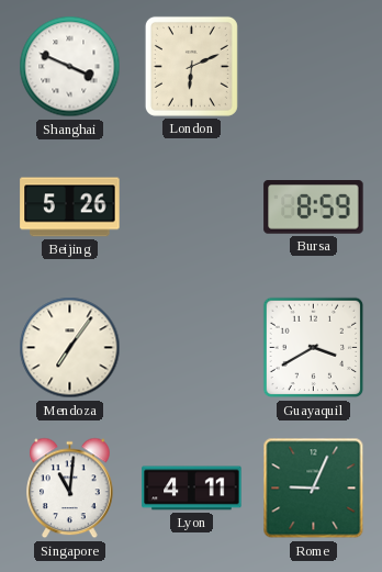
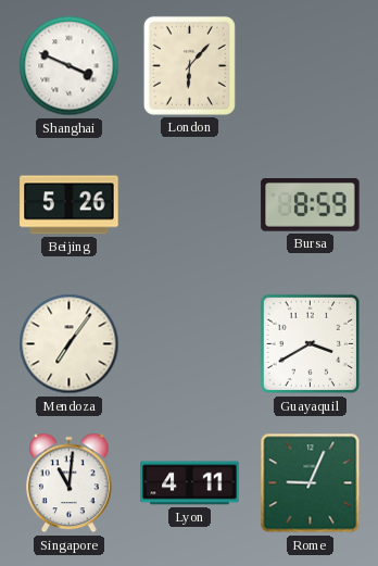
London: 6:11 -> 6:07 (189, 65)
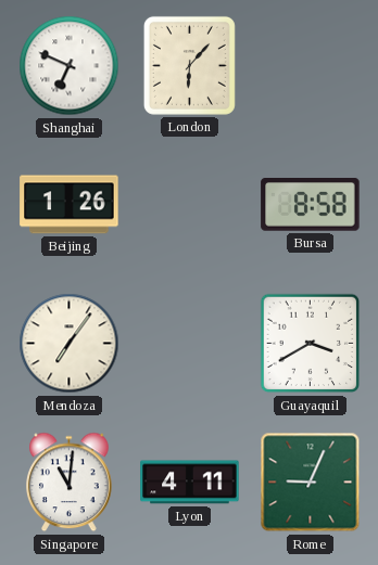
Shanghai: 3:49 -> 6:49 (70, 66)
Beijing: 5:26 -> 1:26 (70, 205)
Bursa: 8:59 -> 8:58 (311, 205)
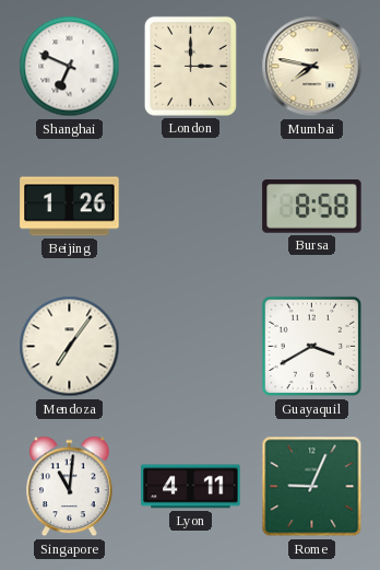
London: 6:07 -> 3:00 (190, 66)
Mumbai: none -> 7:47 (312, 67)
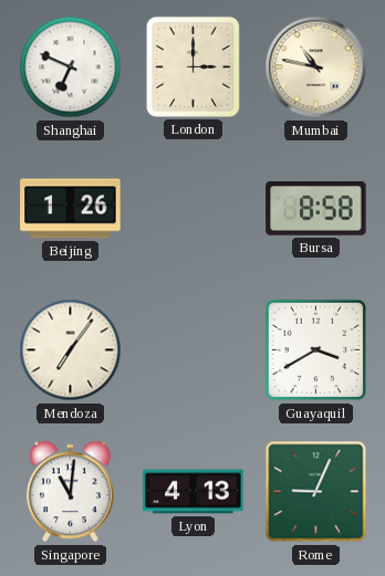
Mumbai: 7:47 -> 10:47 (316, 67)
Lyon: 4:11 -> 4:13 (194, 492)
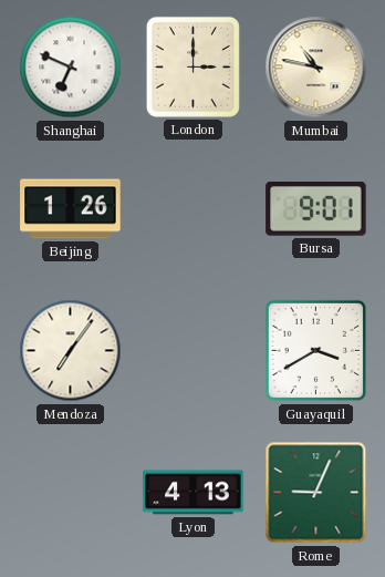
Bursa: 8:58 -> 9:01 (316, 209)
Singapore: 11:01 -> none (71, 492)
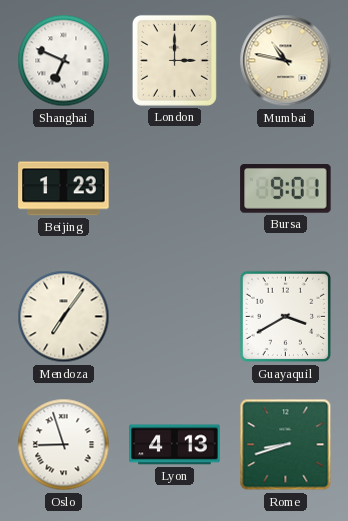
Beijing: 1:26 -> 1:23 (64, 189)
Oslo: none -> 8:57 (64, 445)
Rome: 9:04 -> 8:42 (286, 445)
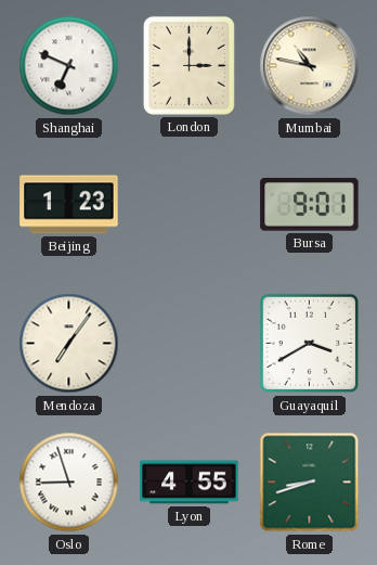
Lyon: 4:13 -> 4:55 (190, 483)
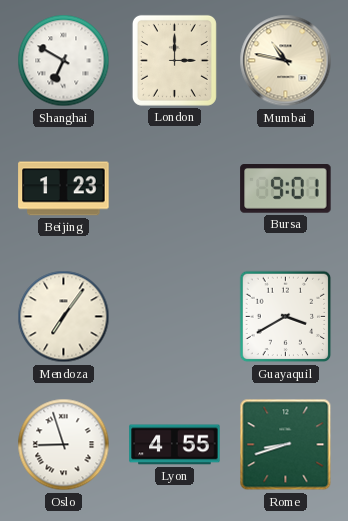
Shanghai: 6:49 -> 6:50 (64, 61)
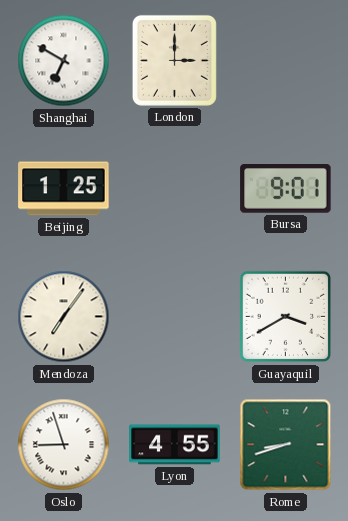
Mumbai: 10:47 -> none (286, 61)
Beijing: 1:23 -> 1:25 (64, 189)
